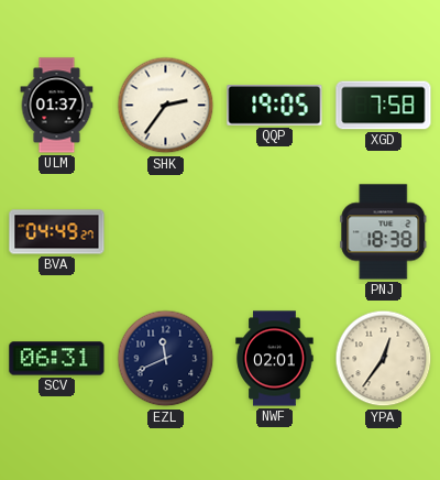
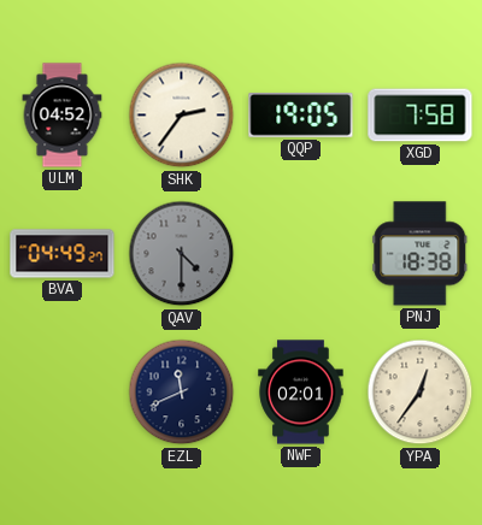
ULM: 01:37 -> 04:52 (63, 116)
QAV: none -> 4:30 (182, 254)
SCV: 06:31 -> none (57, 359)
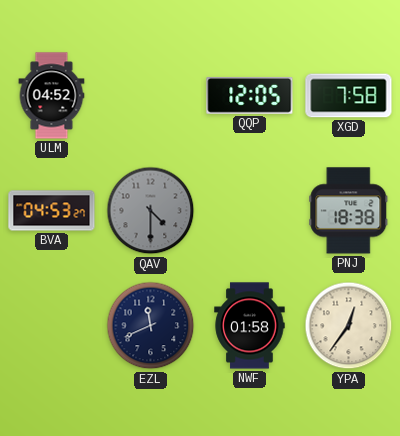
SHK: 2:36 -> none (182, 116)
QQP: 19:05 -> 12:05 (250, 96)
BVA: 04:49 -> 04:53 (52, 211)
NWF: 02:01 -> 01:58 (250, 326)
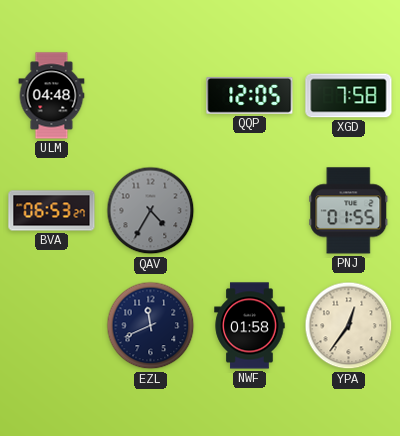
ULM: 04:52 -> 04:48 (52, 96)
BVA: 04:53 -> 06:53 (52, 211)
QAV: 4:30 -> 4:35 (151, 211)
PNJ: 18:38 -> 01:55 (349, 211)
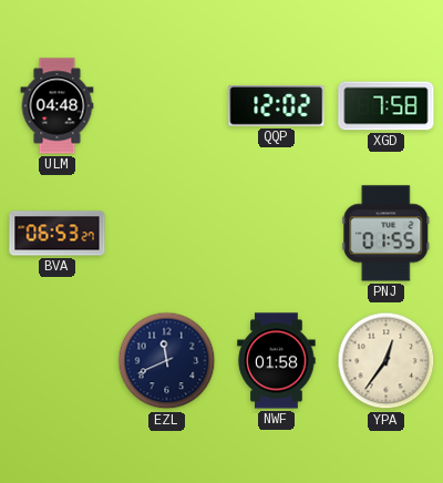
QQP: 12:05 -> 12:02 (277, 106)
QAV: 4:35 -> none (151, 211)
